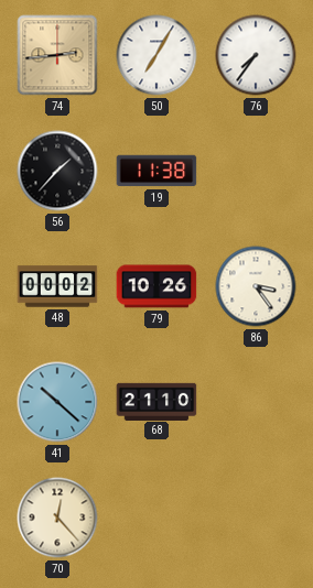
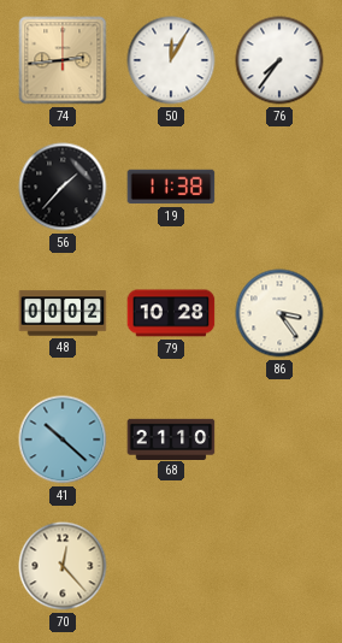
50: 7:05 -> 12:05 (171, 60)
79: 10:26 -> 10:28 (171, 313)
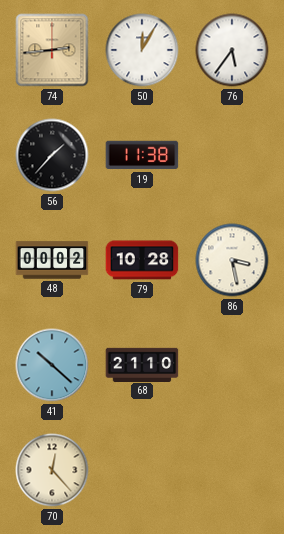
76: 7:36 -> 5:36 (232, 50)
86: 3:24 -> 3:28 (232, 260)
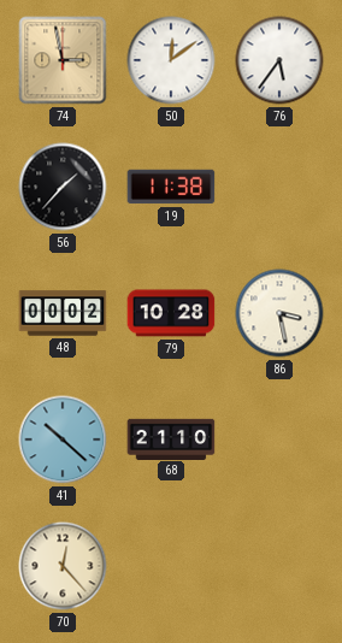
74: 2:44 -> 2:58 (63, 60)
50: 12:05 -> 12:09 (171, 60)
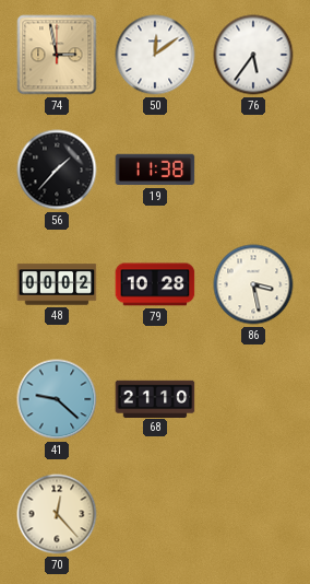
41: 10:22 -> 9:22 (57, 399)
